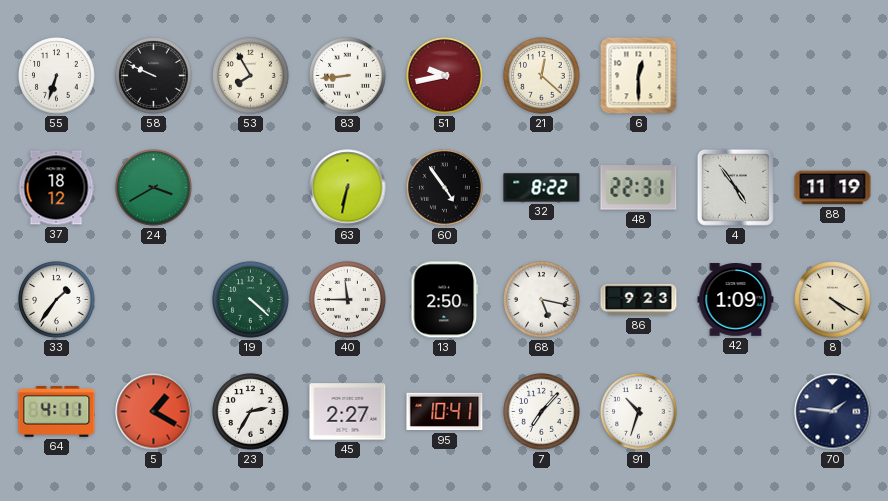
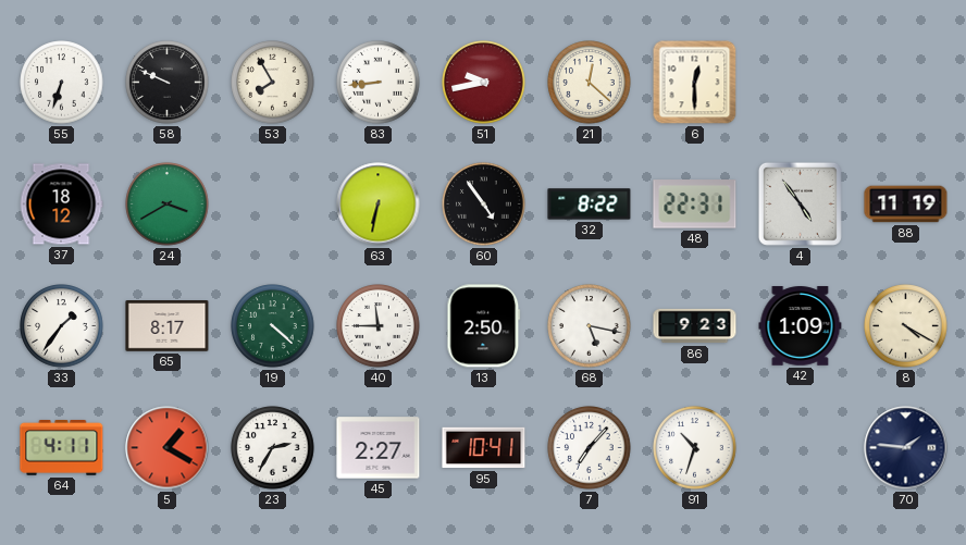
65: none -> 8:17 (168, 326)
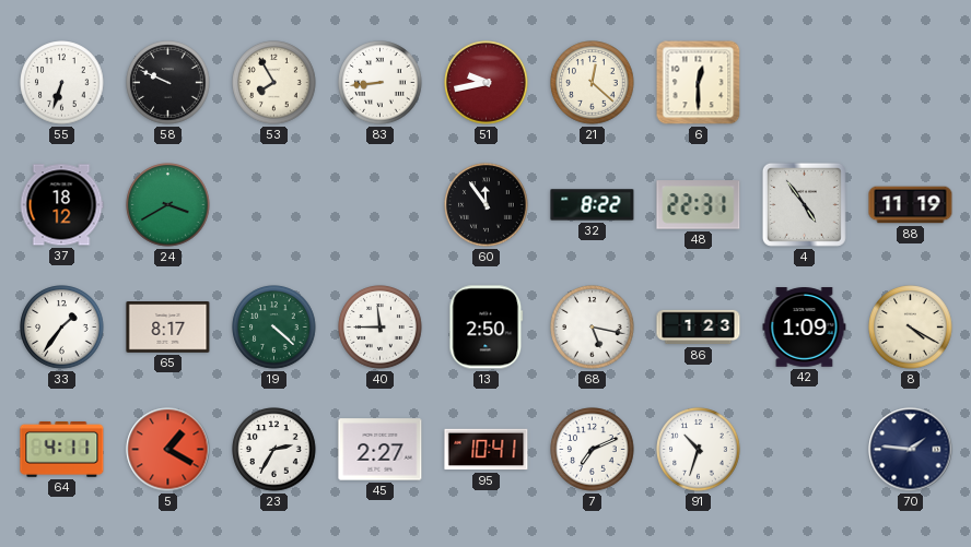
63: 6:32 -> none (379, 205)
60: 4:54 -> 11:54 (487, 205)
86: 9:23 -> 1:23 (699, 328)
7: 7:07 -> 7:11 (593, 450)
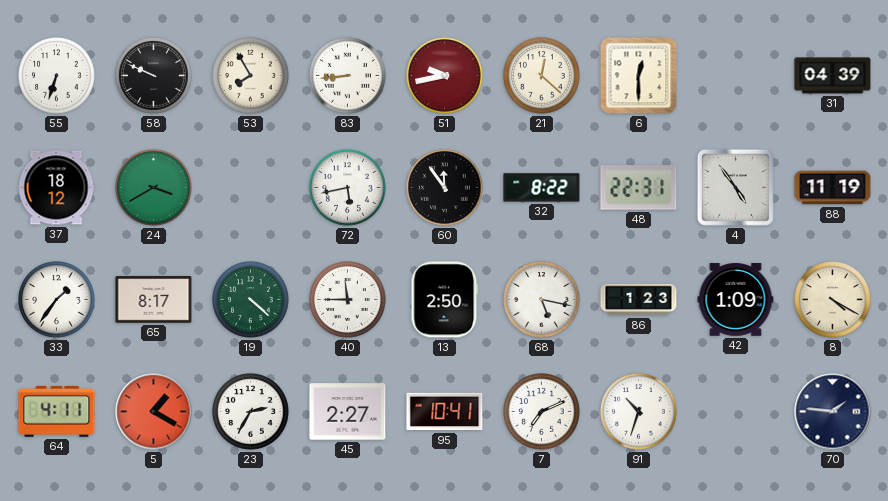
31: none -> 04:39 (833, 76)
72: none -> 5:43 (348, 188)
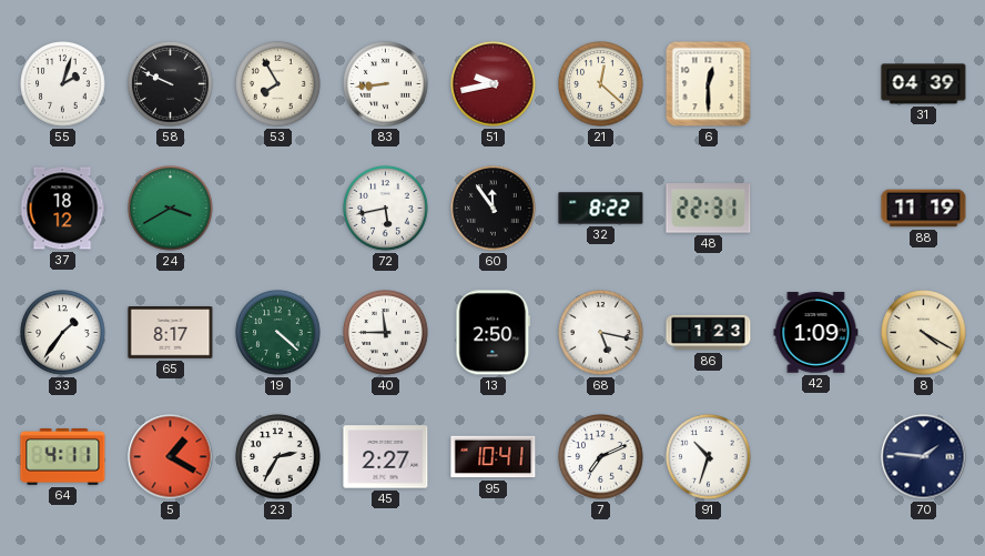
55: 6:33 -> 2:03 (63, 84)
4: 4:54 -> none (735, 187)
